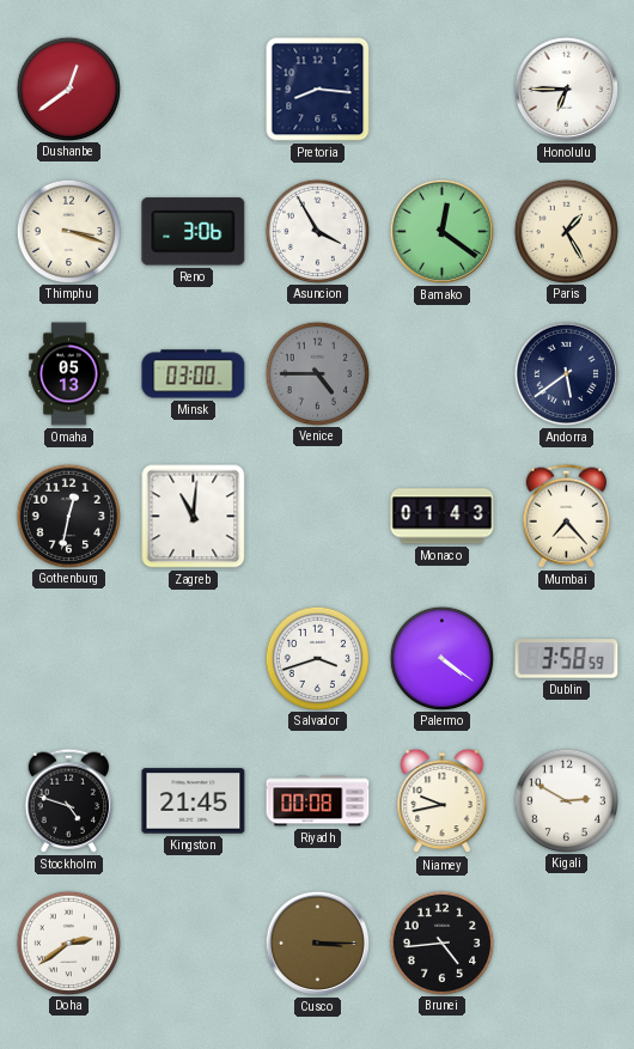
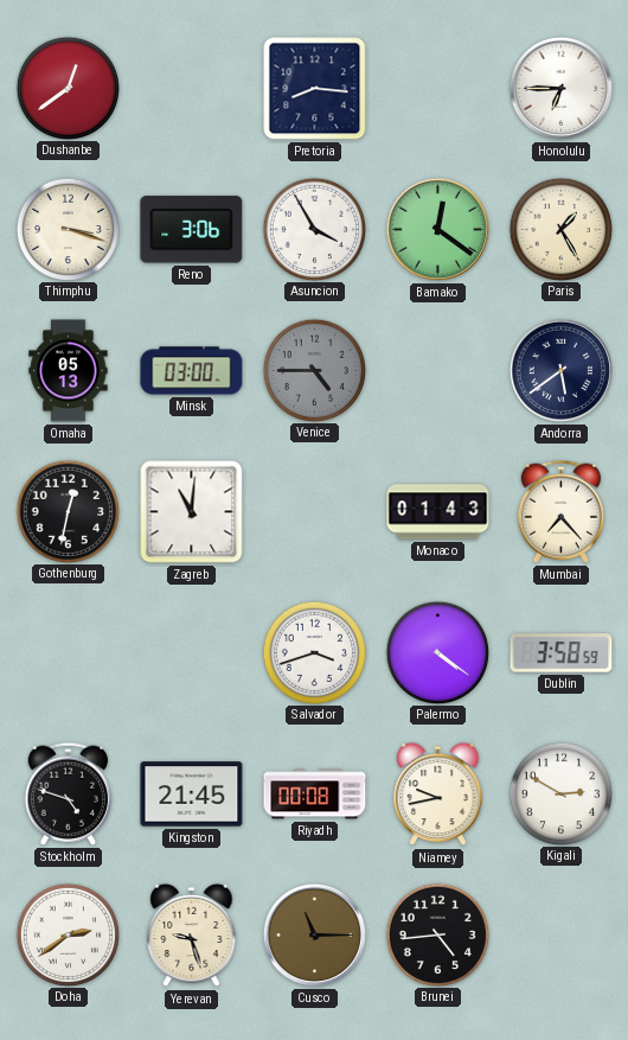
Yerevan: none -> 9:27 (192, 936)
Cusco: 3:15 -> 11:15 (314, 934)
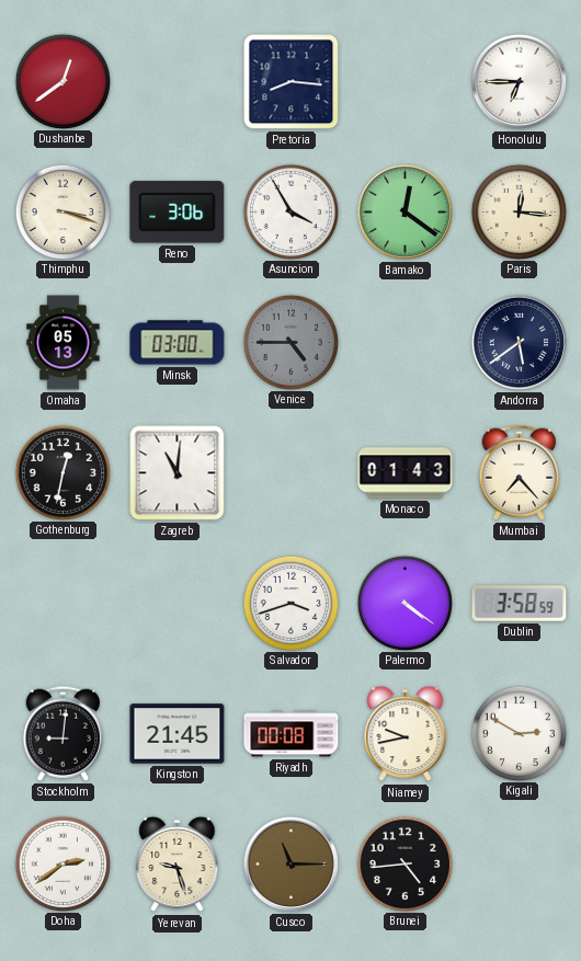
Paris: 1:25 -> 12:16 (519, 211)
Stockholm: 4:48 -> 9:01 (62, 733)
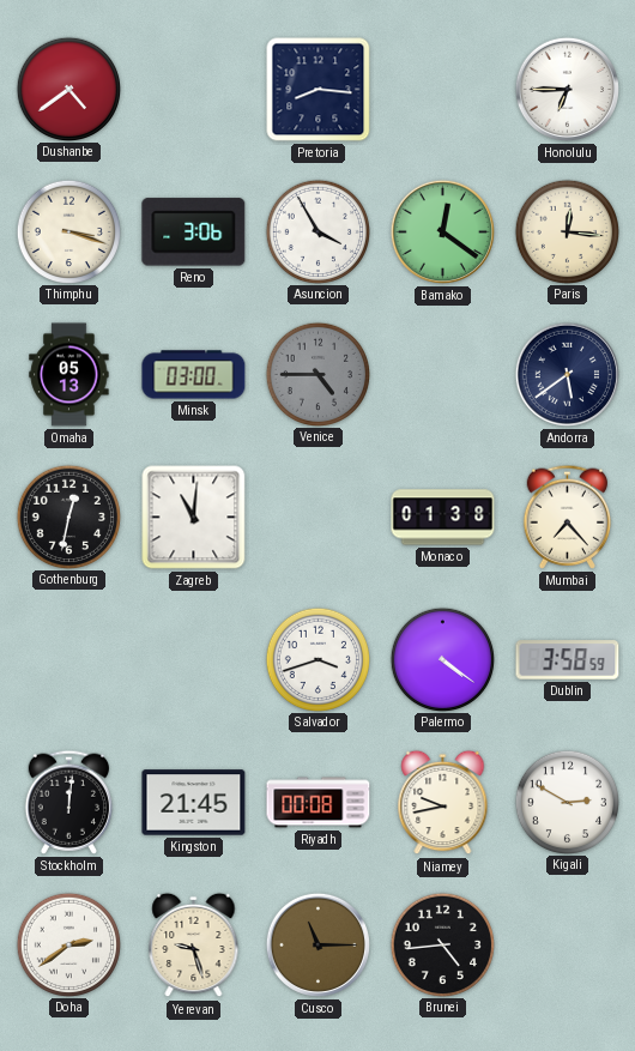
Dushanbe: 12:39 -> 4:39 (68, 89)
Monaco: 01:43 -> 01:38 (443, 518)
Stockholm: 9:01 -> 12:01 (68, 802)
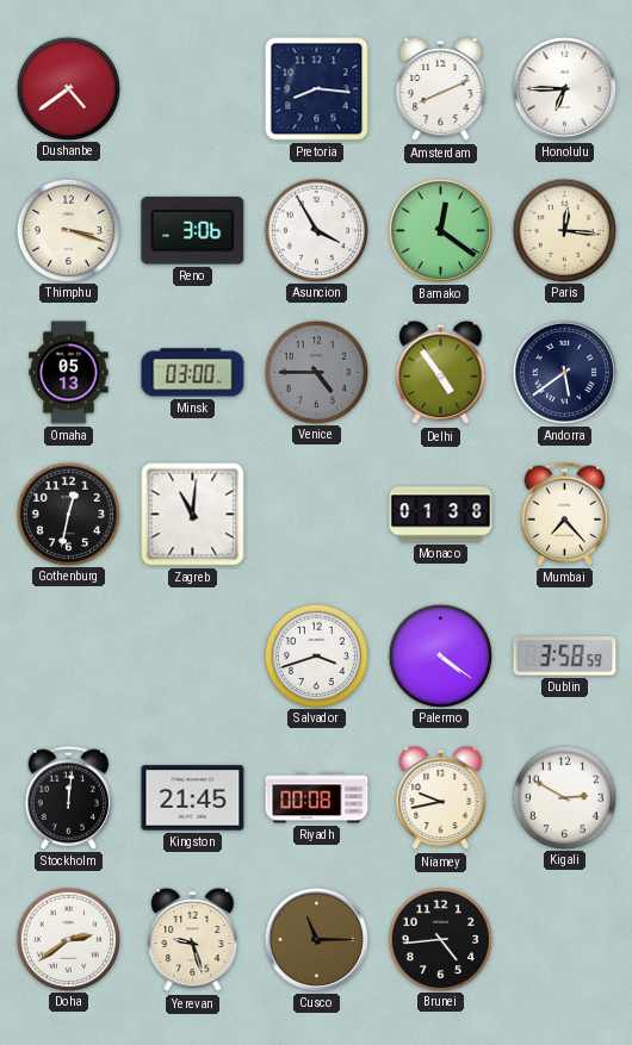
Amsterdam: none -> 8:11 (441, 89)
Delhi: none -> 4:54 (441, 373)
